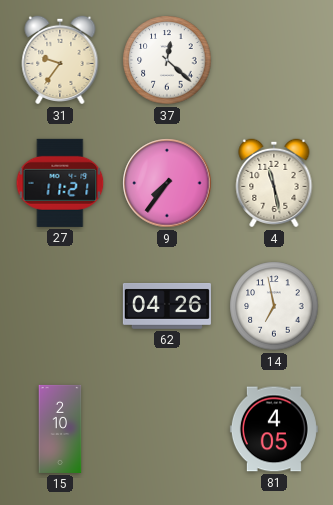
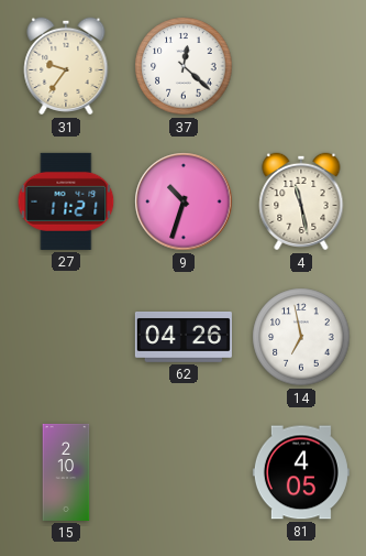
9: 7:36 -> 10:33 (184, 201)
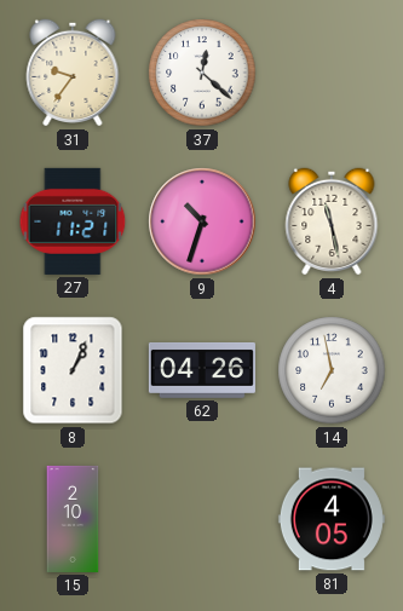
8: none -> 1:04 (73, 370)
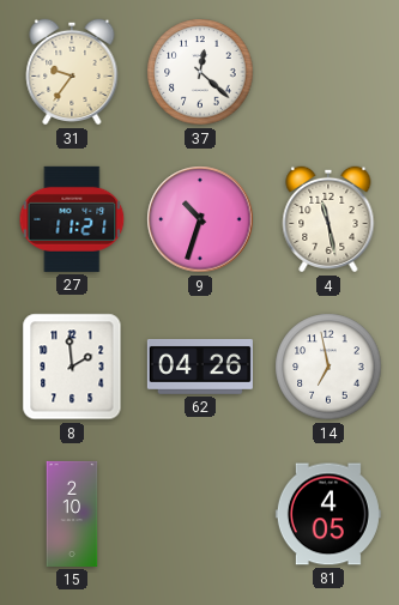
8: 1:04 -> 1:59 (72, 367)
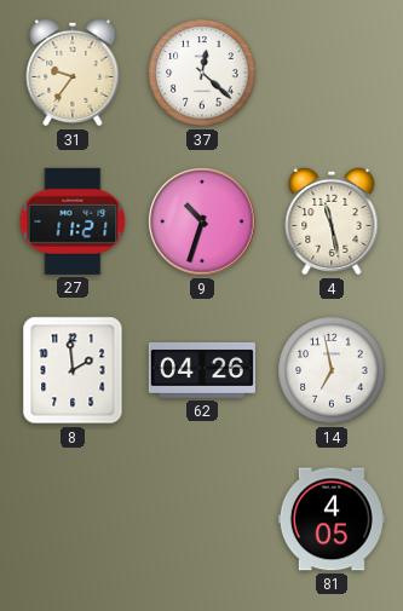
15: 2:10 -> none (72, 514)
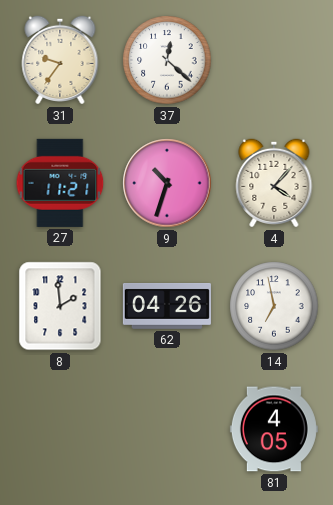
4: 11:28 -> 4:07 (274, 183)
